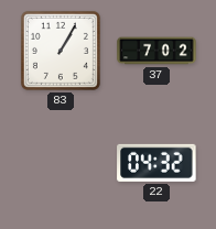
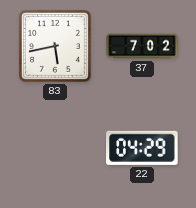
83: 1:05 -> 5:43 (55, 46)
22: 04:32 -> 04:29 (142, 148)
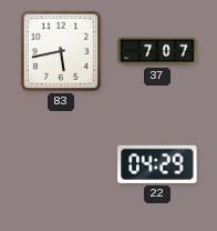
37: 7:02 -> 7:07 (157, 51)
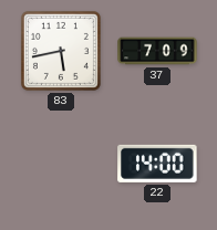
37: 7:07 -> 7:09 (157, 51)
22: 04:29 -> 14:00 (157, 164)
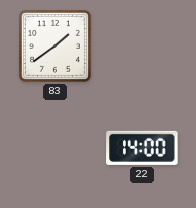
83: 5:43 -> 1:39 (55, 46)
37: 7:09 -> none (157, 51)
